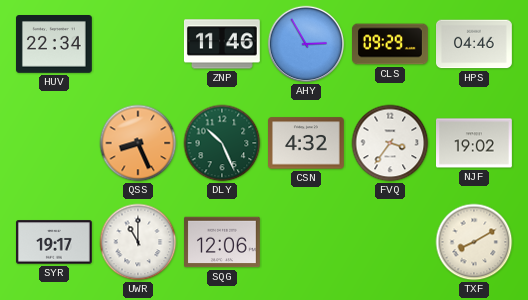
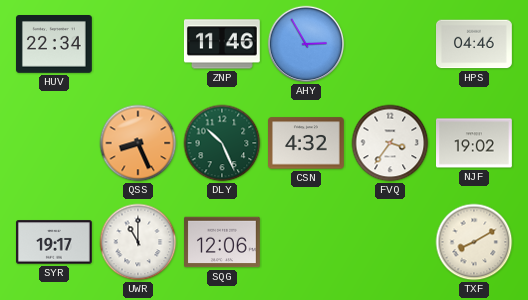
CLS: 09:29 -> none (391, 44)
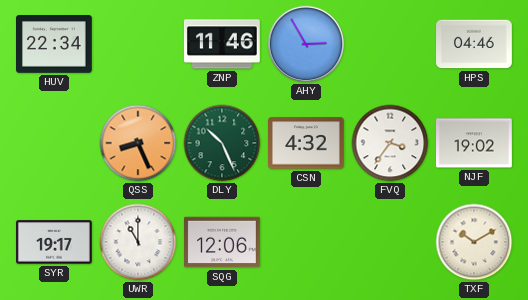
TXF: 8:10 -> 10:10 (474, 242)
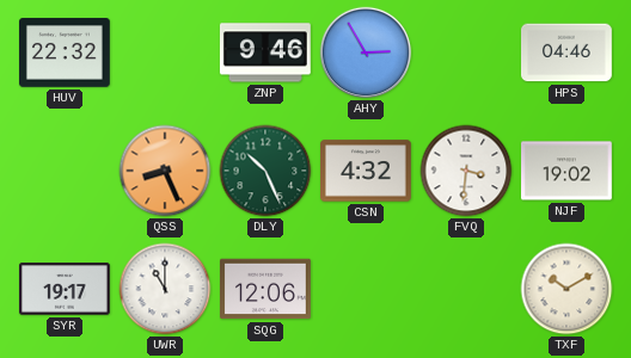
HUV: 22:34 -> 22:32 (66, 53)
ZNP: 11:46 -> 9:46 (265, 53)
FVQ: 3:36 -> 3:31 (466, 171)
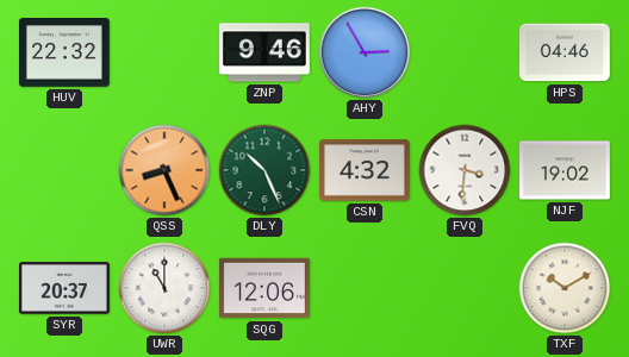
SYR: 19:17 -> 20:37 (66, 288)
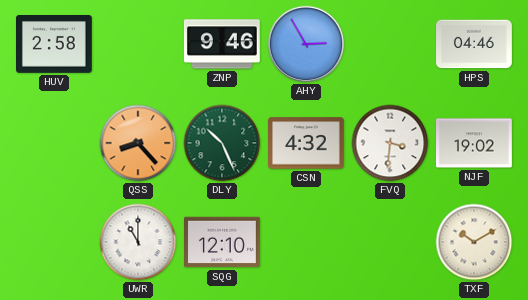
HUV: 22:32 -> 2:58 (55, 44)
QSS: 8:26 -> 8:23 (138, 143)
SYR: 20:37 -> none (66, 288)
SQG: 12:06 -> 12:10 (223, 242)
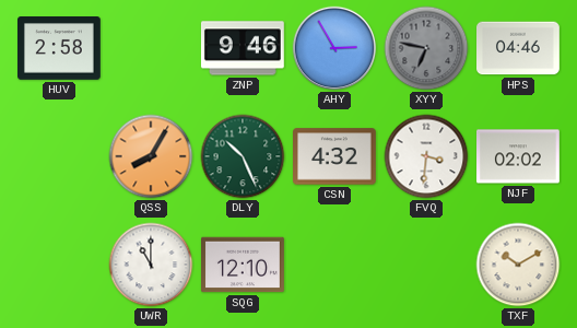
XYY: none -> 6:47 (426, 48)
QSS: 8:23 -> 8:05 (151, 156)
NJF: 19:02 -> 02:02 (519, 156)
